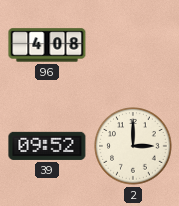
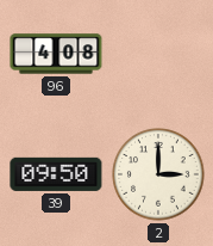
39: 09:52 -> 09:50 (56, 174)
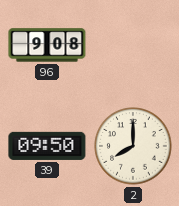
96: 4:08 -> 9:08 (47, 45)
2: 3:00 -> 8:00 (133, 146)
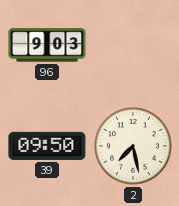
96: 9:08 -> 9:03 (47, 45)
2: 8:00 -> 7:28 (133, 146)
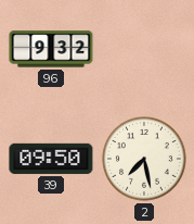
96: 9:03 -> 9:32 (51, 49)
